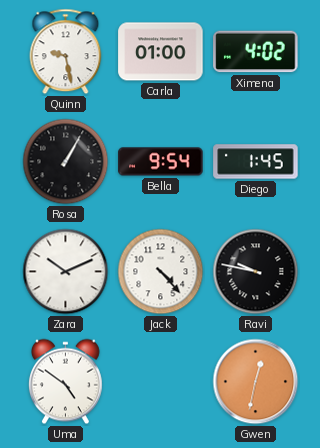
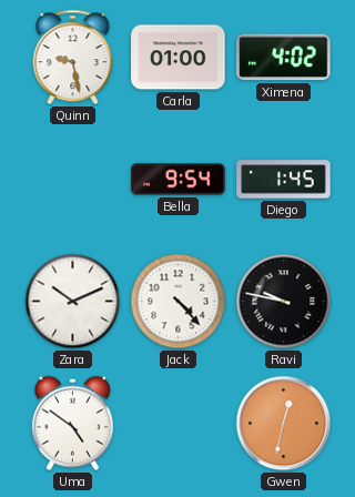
Rosa: 1:05 -> none (66, 162)
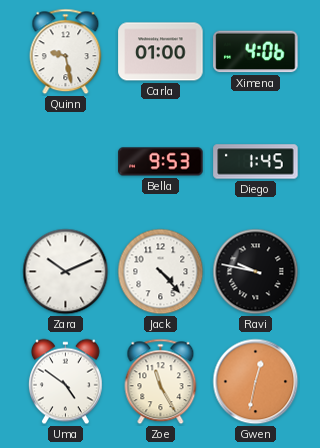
Ximena: 4:02 -> 4:06 (256, 52)
Bella: 9:54 -> 9:53 (161, 162)
Zoe: none -> 11:25 (161, 382)
